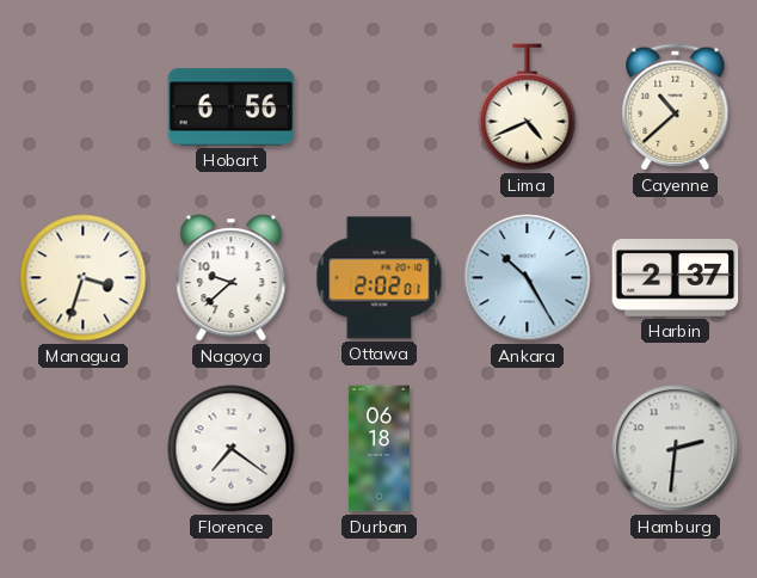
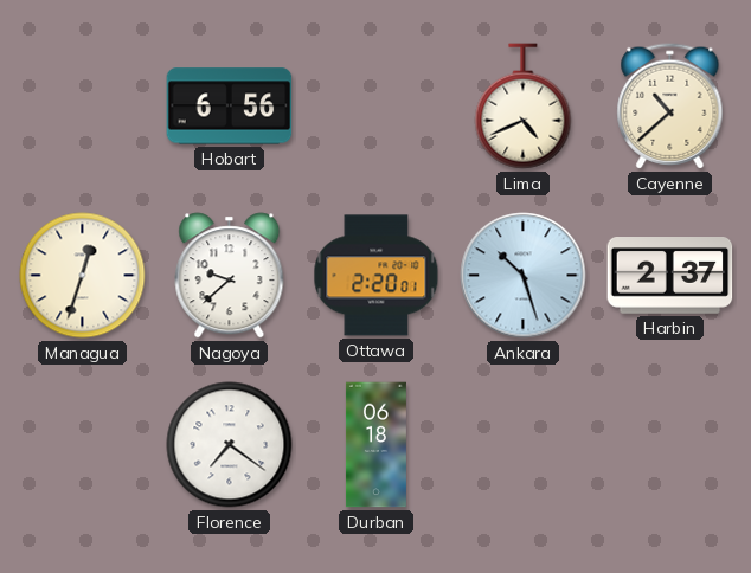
Managua: 3:33 -> 12:33 (83, 276)
Ottawa: 2:02 -> 2:20 (377, 276)
Ankara: 10:25 -> 10:27 (524, 276)
Hamburg: 2:31 -> none (676, 449)
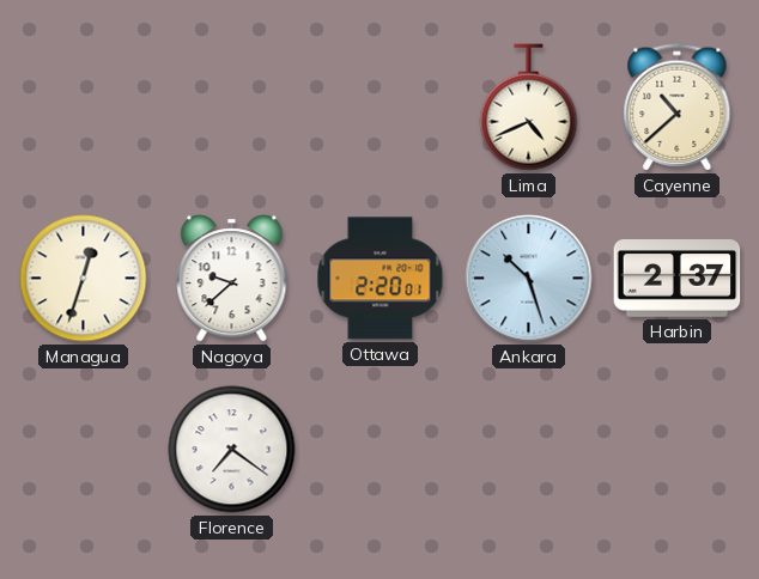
Hobart: 6:56 -> none (230, 107)
Durban: 06:18 -> none (375, 445)
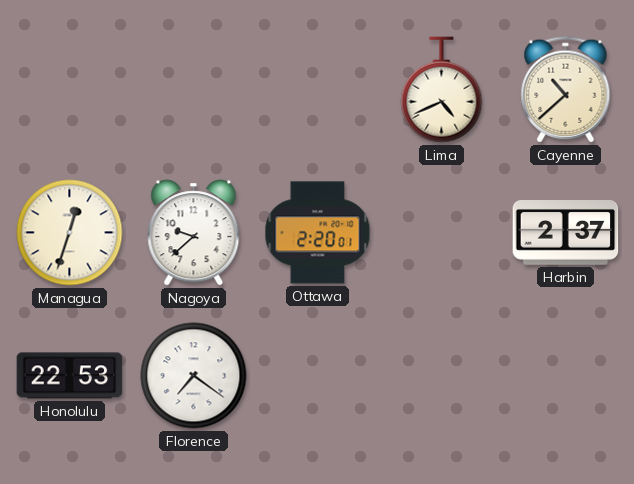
Ankara: 10:27 -> none (529, 279)
Honolulu: none -> 22:53 (70, 376)
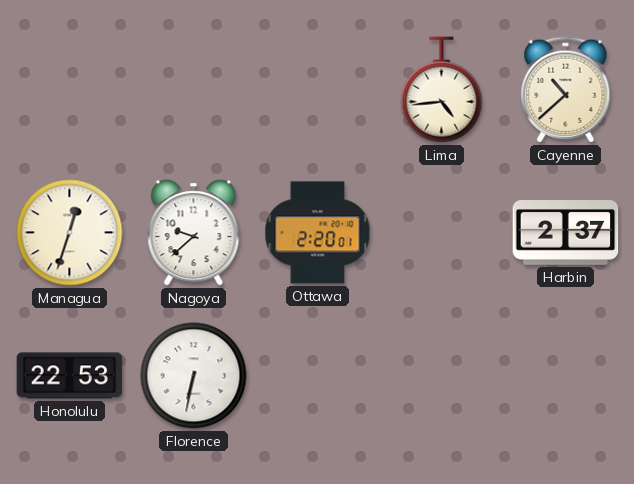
Lima: 4:41 -> 4:44 (442, 90)
Florence: 7:21 -> 6:32 (194, 376)
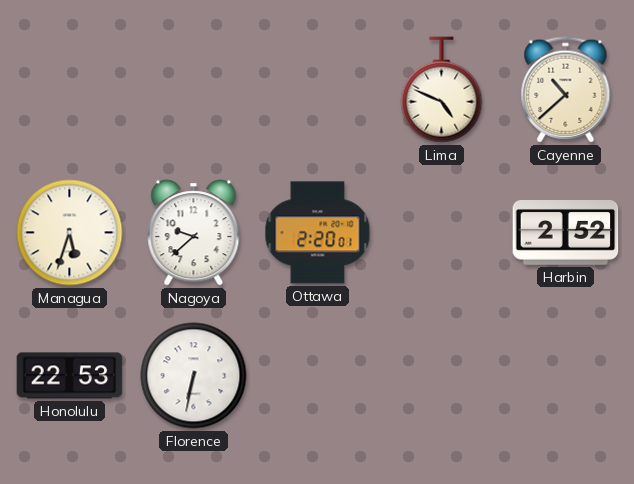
Lima: 4:44 -> 4:49 (442, 90)
Managua: 12:33 -> 5:33 (70, 233)
Harbin: 2:37 -> 2:52 (566, 233)
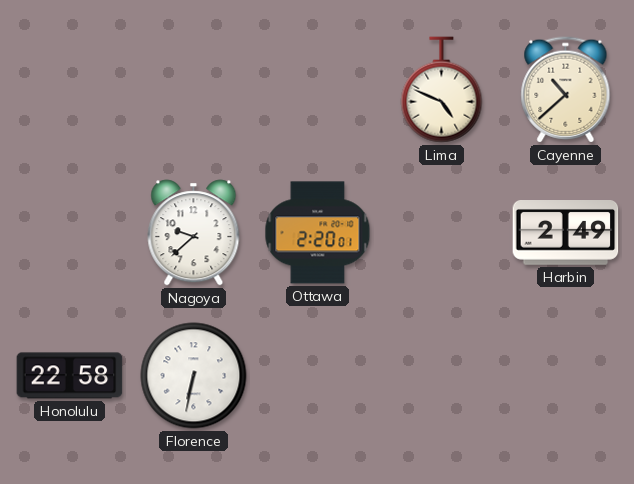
Managua: 5:33 -> none (70, 233)
Harbin: 2:52 -> 2:49 (566, 233)
Honolulu: 22:53 -> 22:58 (70, 376)
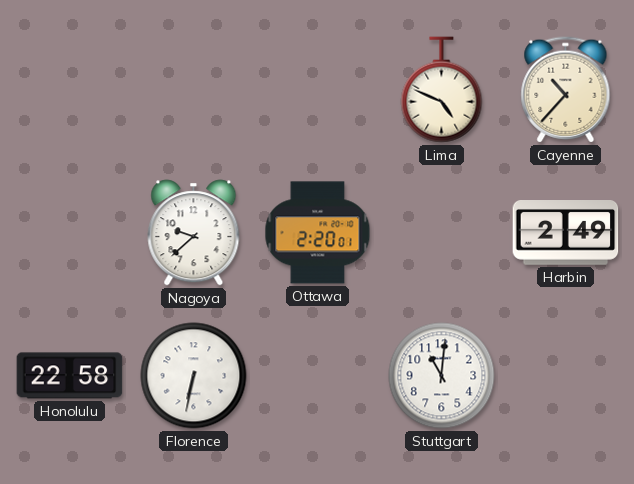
Cayenne: 10:38 -> 10:37 (566, 90)
Stuttgart: none -> 11:01 (442, 376)
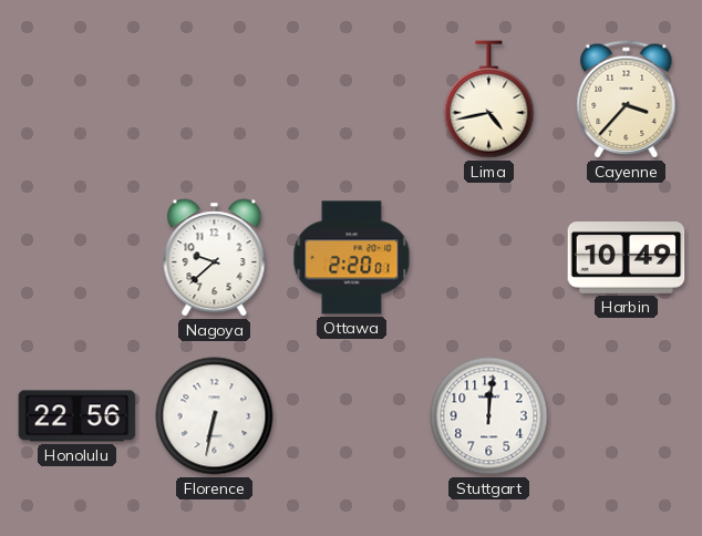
Lima: 4:49 -> 4:43 (489, 100)
Cayenne: 10:37 -> 3:37 (627, 100)
Harbin: 2:49 -> 10:49 (627, 258)
Honolulu: 22:58 -> 22:56 (78, 416)
Stuttgart: 11:01 -> 12:01 (489, 416)
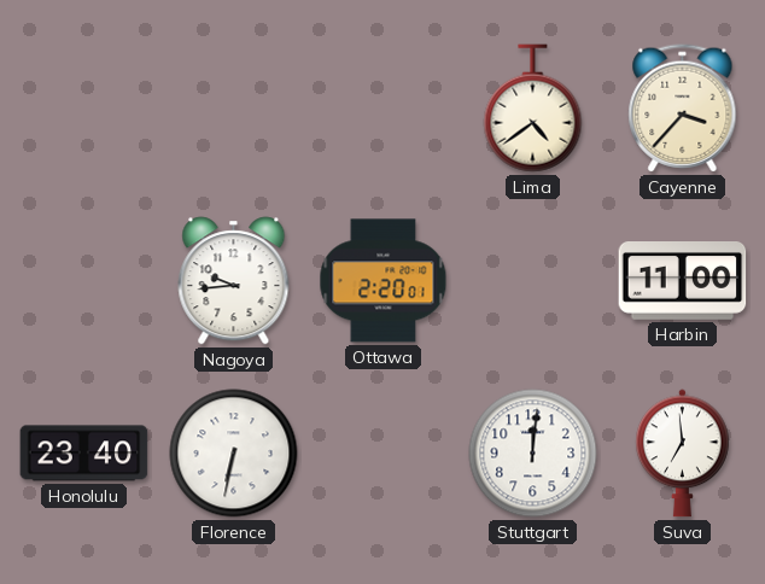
Lima: 4:43 -> 4:39 (533, 109)
Nagoya: 9:38 -> 9:44 (234, 281)
Harbin: 10:49 -> 11:00 (683, 281)
Honolulu: 22:56 -> 23:40 (84, 454)
Suva: none -> 6:59 (683, 454)
